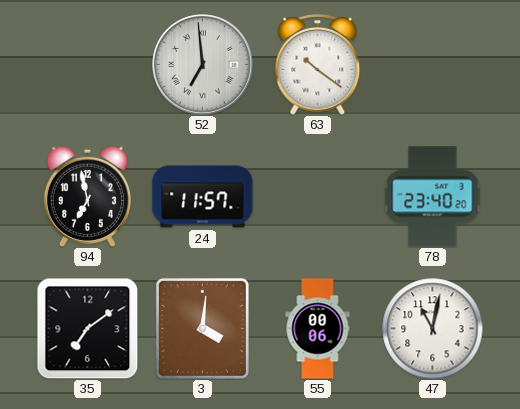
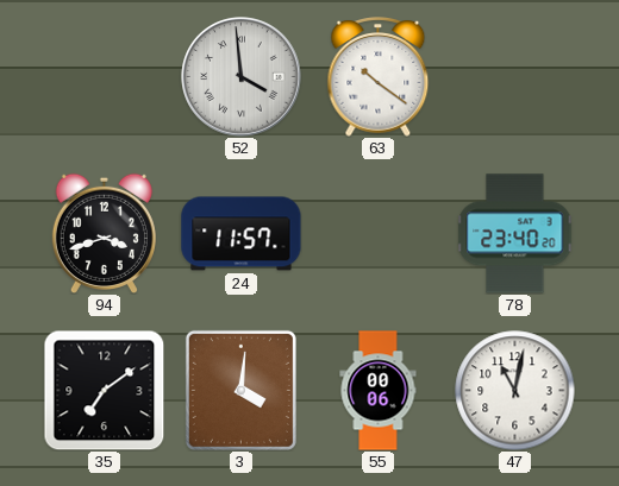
52: 6:59 -> 3:59 (242, 77)
94: 6:58 -> 3:42 (104, 233)
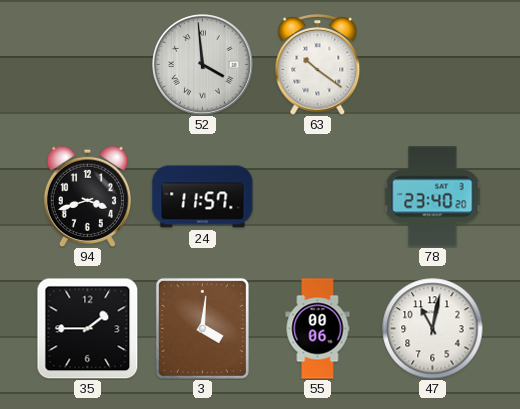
35: 7:09 -> 1:45 (87, 328)
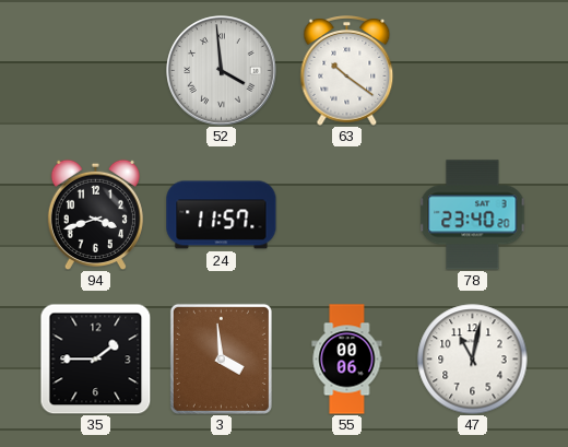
3: 4:01 -> 3:59 (221, 358)
